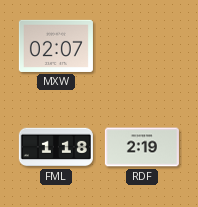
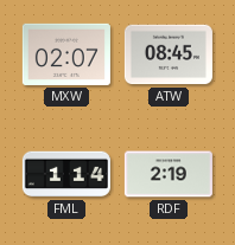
ATW: none -> 08:45 (169, 54)
FML: 1:18 -> 1:14 (66, 174)
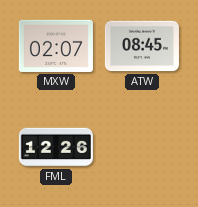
FML: 1:14 -> 12:26 (56, 147)
RDF: 2:19 -> none (169, 174)
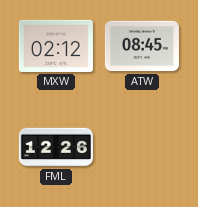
MXW: 02:07 -> 02:12 (56, 46)
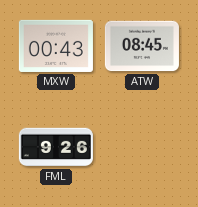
MXW: 02:12 -> 00:43 (56, 46)
FML: 12:26 -> 9:26 (56, 147)
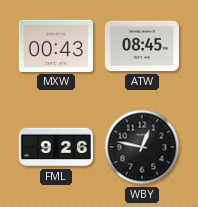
WBY: none -> 12:47 (142, 147)
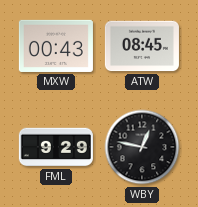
FML: 9:26 -> 9:29 (56, 147)
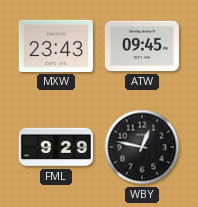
MXW: 00:43 -> 23:43 (56, 46)
ATW: 08:45 -> 09:45 (142, 46)
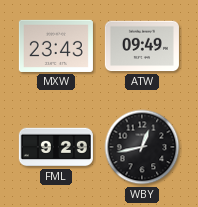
ATW: 09:45 -> 09:49 (142, 46)
WBY: 12:47 -> 12:43 (142, 147)
